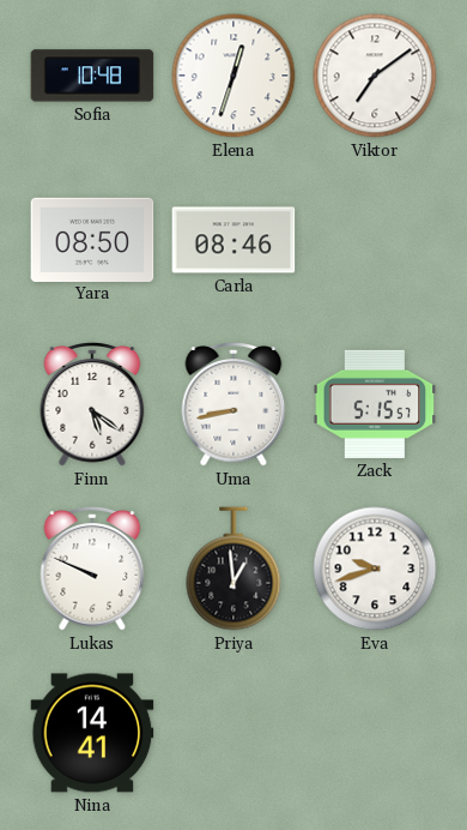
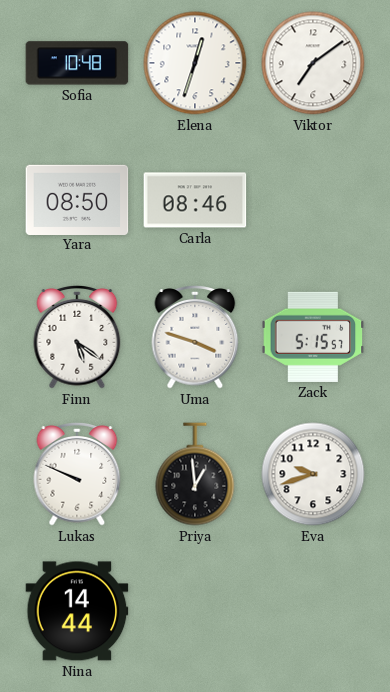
Uma: 8:43 -> 3:48 (195, 338)
Nina: 14:41 -> 14:44 (77, 611)
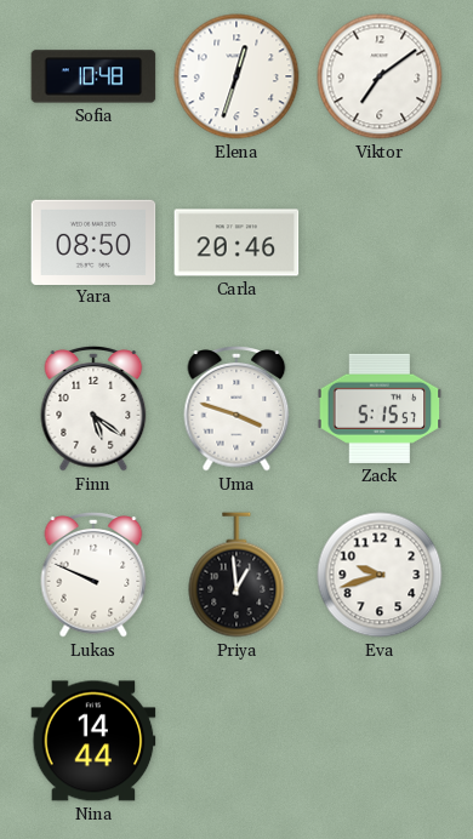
Carla: 08:46 -> 20:46 (236, 242)
